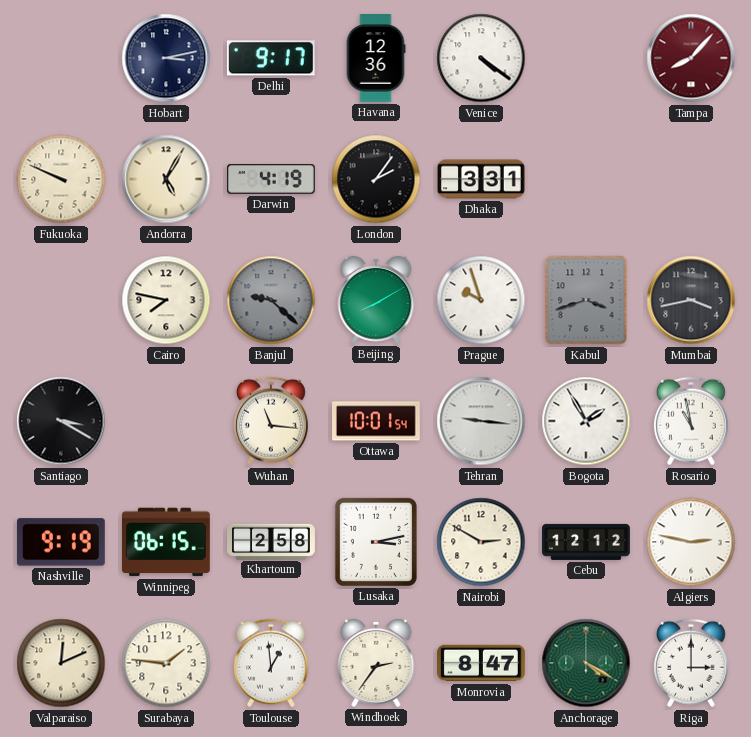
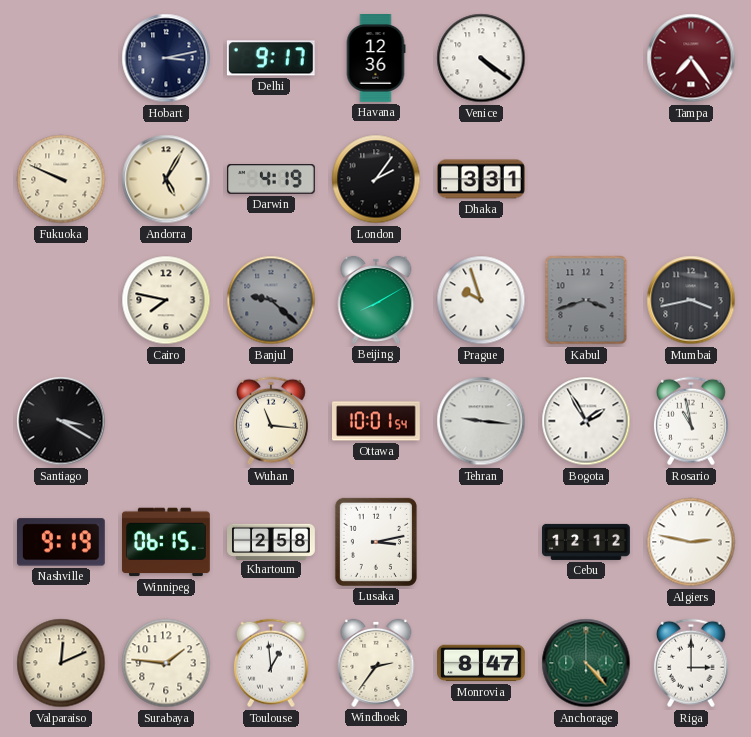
Tampa: 8:07 -> 7:24 (691, 58)
Nairobi: 2:50 -> none (481, 542)
Anchorage: 4:20 -> 4:23 (586, 663)
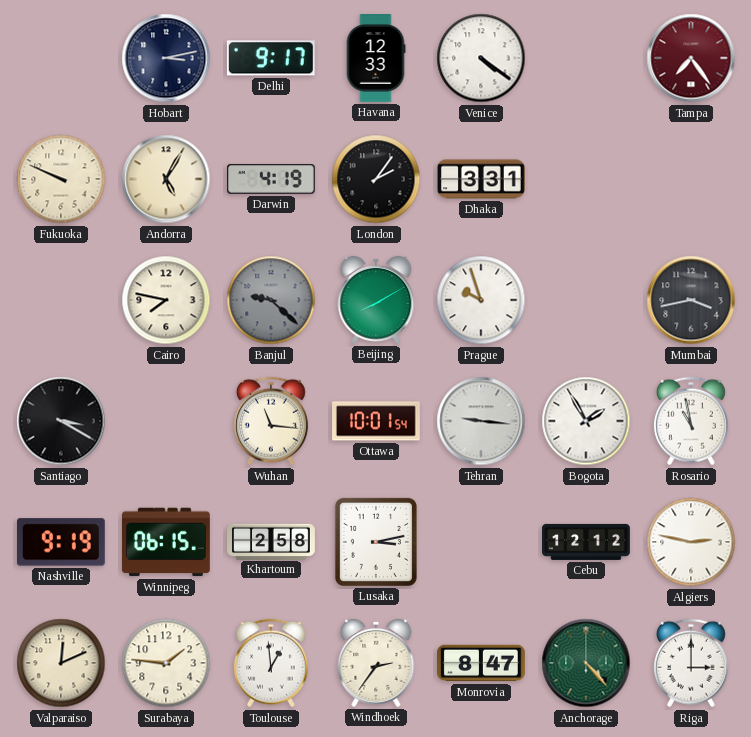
Havana: 12:36 -> 12:33 (376, 59)
Kabul: 3:42 -> none (586, 300)
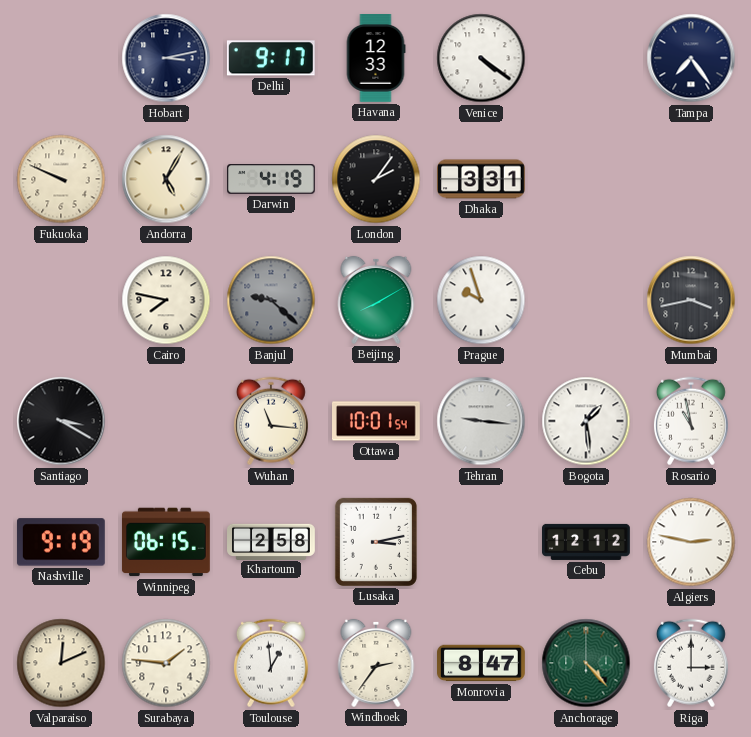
Tampa dial: burgundy -> navy (691, 58)
Bogota: 1:55 -> 1:29 (586, 421)
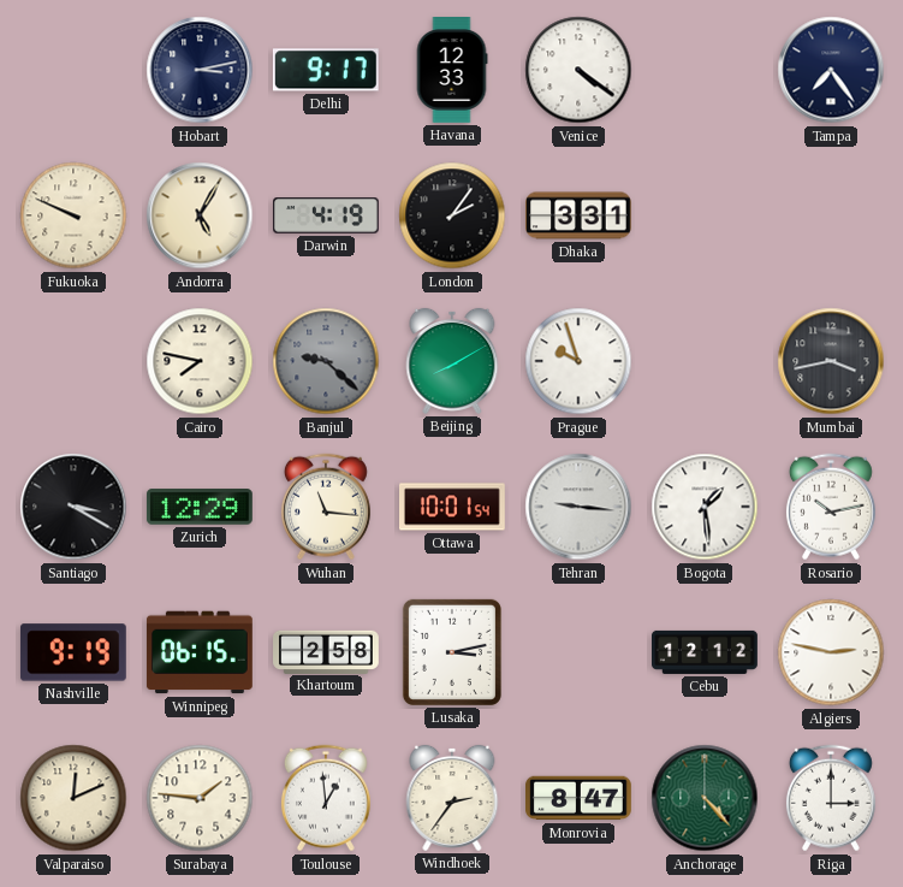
Zurich: none -> 12:29 (200, 507)
Rosario: 10:58 -> 10:13 (831, 507)
